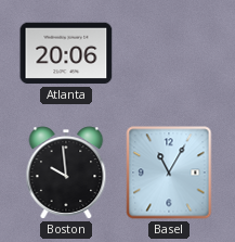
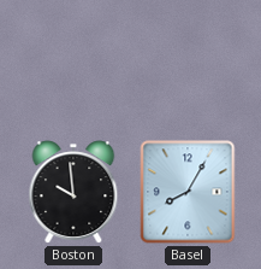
Atlanta: 20:06 -> none (66, 53)
Basel: 11:05 -> 8:05 (188, 192)
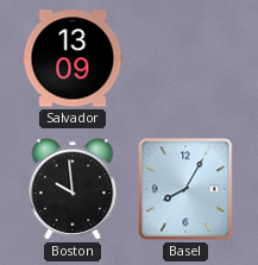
Salvador: none -> 13:09 (73, 58)
